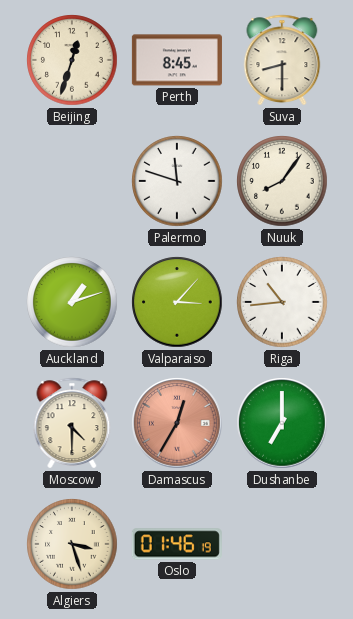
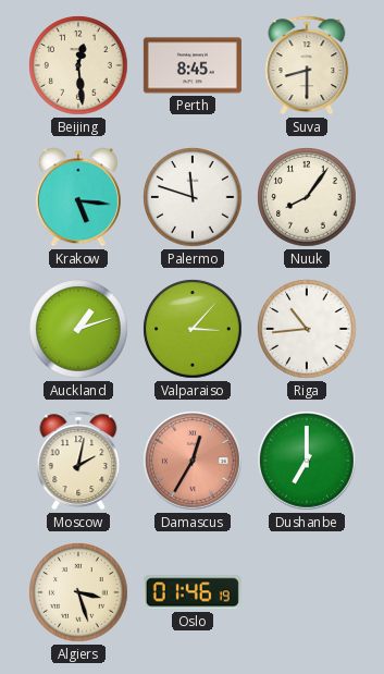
Beijing: 12:33 -> 12:29 (78, 65)
Krakow: none -> 5:16 (78, 197)
Moscow: 4:30 -> 2:02 (78, 461)
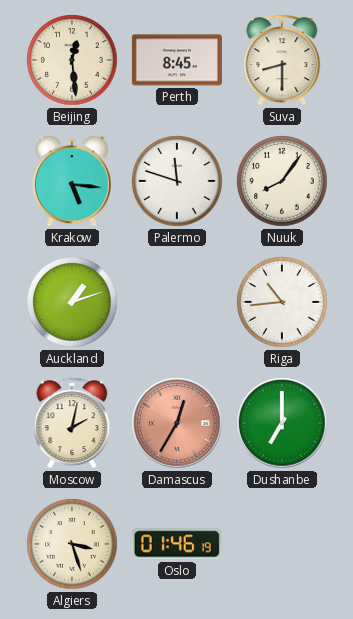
Valparaiso: 3:07 -> none (193, 329)
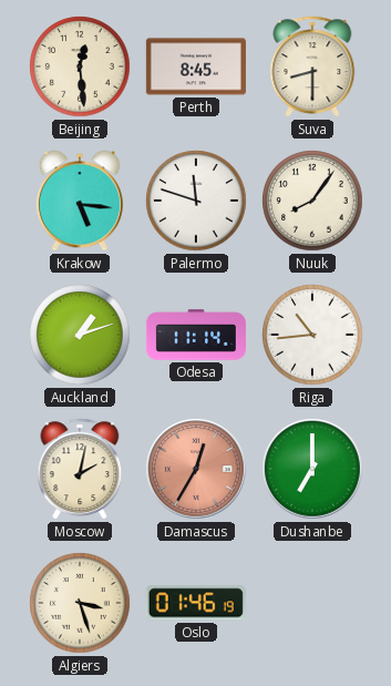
Odesa: none -> 11:14 (196, 335)
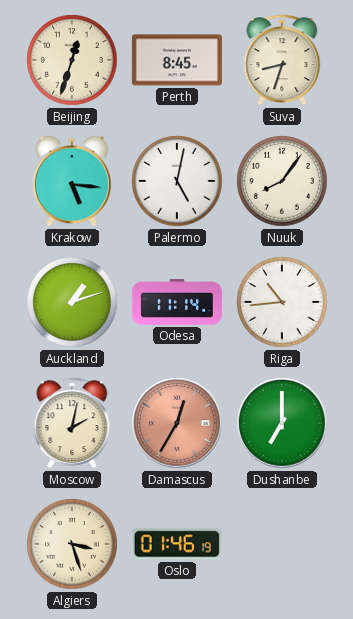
Beijing: 12:29 -> 12:33 (72, 60)
Suva: 8:30 -> 8:33 (282, 60)
Palermo: 11:48 -> 5:02 (177, 181)
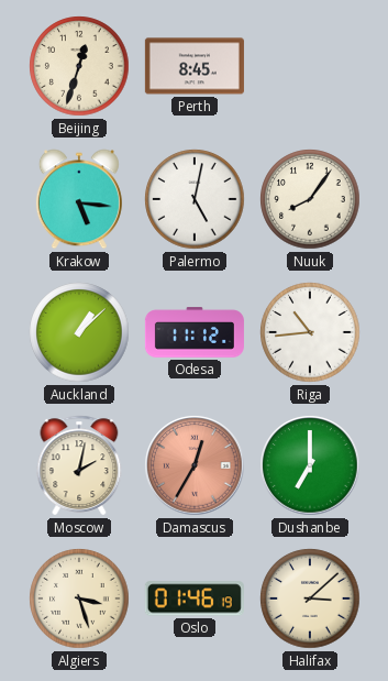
Suva: 8:33 -> none (282, 60)
Auckland: 1:12 -> 1:08 (79, 332)
Odesa: 11:14 -> 11:12 (195, 332)
Halifax: none -> 3:08 (310, 598)
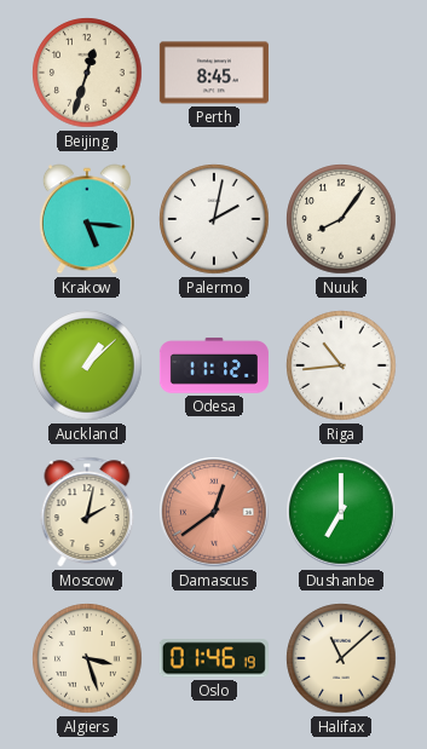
Palermo: 5:02 -> 2:02 (214, 219)
Damascus: 12:35 -> 12:39 (214, 512)
Halifax: 3:08 -> 11:08 (341, 658)
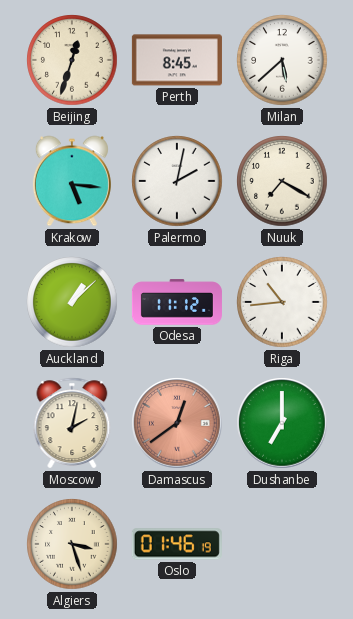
Milan: none -> 5:38 (282, 60)
Nuuk: 8:06 -> 7:20 (282, 181)
Halifax: 11:08 -> none (341, 658)
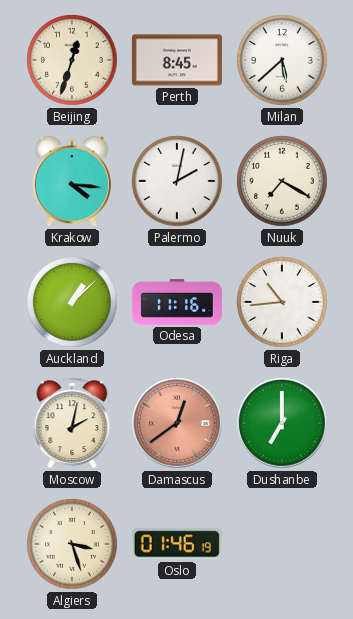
Krakow: 5:16 -> 4:16 (72, 181)
Odesa: 11:12 -> 11:16 (177, 302)
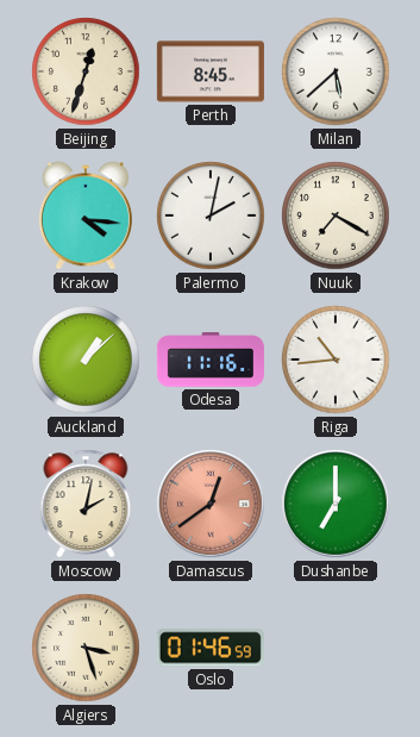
Oslo: 01:46:19 -> 01:46:59 (211, 648)
